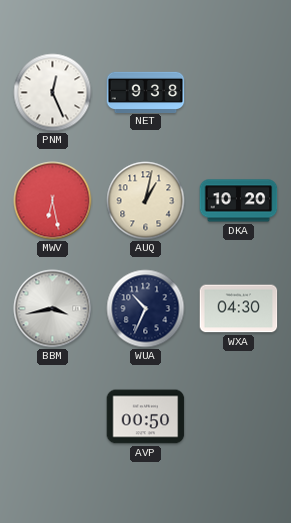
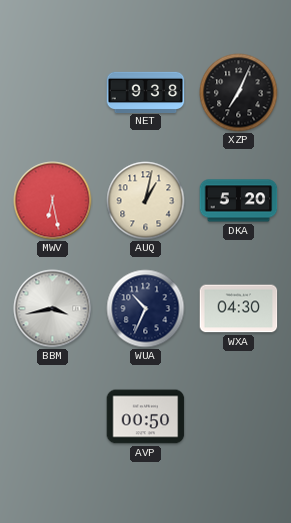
PNM: 12:26 -> none (53, 93)
XZP: none -> 7:04 (239, 93)
DKA: 10:20 -> 5:20 (239, 201)
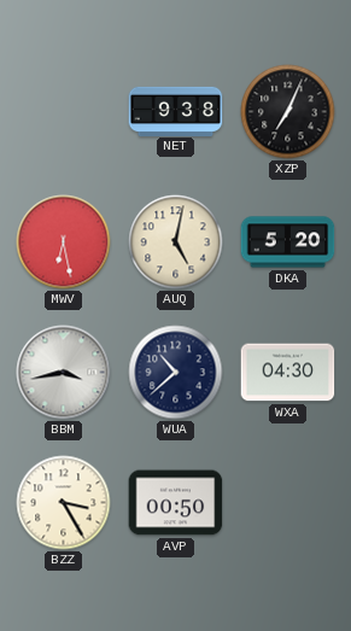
AUQ: 1:02 -> 5:02 (176, 243)
WUA: 10:34 -> 10:38 (176, 373)
BZZ: none -> 3:25 (64, 503)
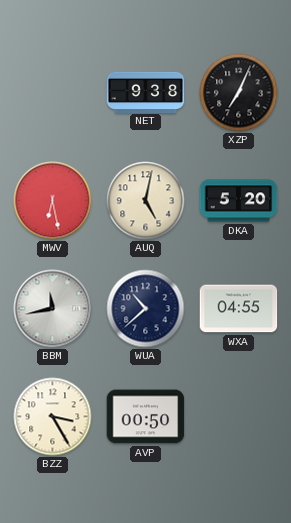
BBM: 3:43 -> 11:43 (53, 309)
WXA: 04:30 -> 04:55 (239, 309)
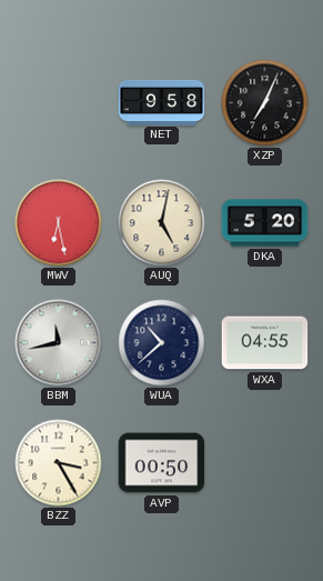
NET: 9:38 -> 9:58 (162, 102)
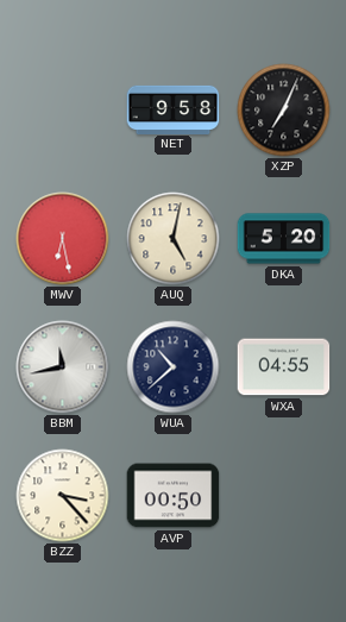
BZZ: 3:25 -> 3:23 (63, 496)
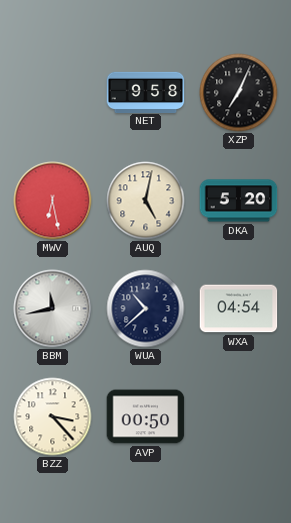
WXA: 04:55 -> 04:54 (239, 309)
